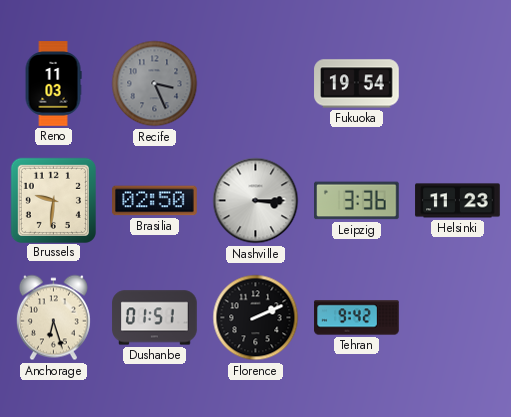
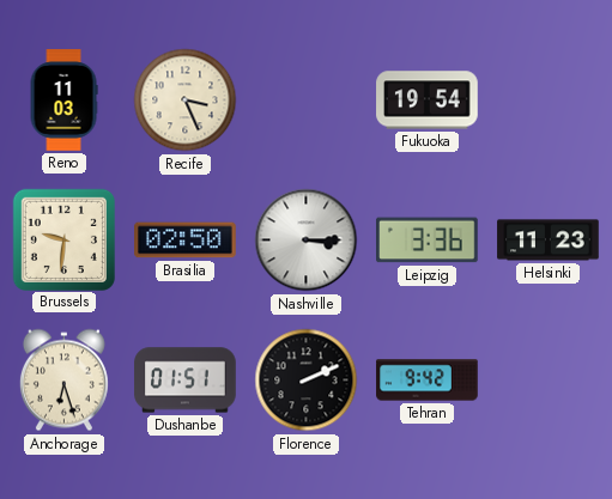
Recife dial: grey -> cream (186, 101)
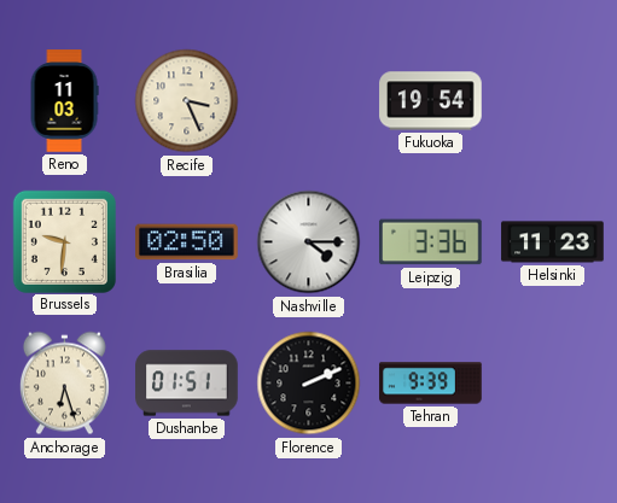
Nashville: 3:15 -> 4:15 (309, 242)
Tehran: 9:42 -> 9:39 (431, 384)
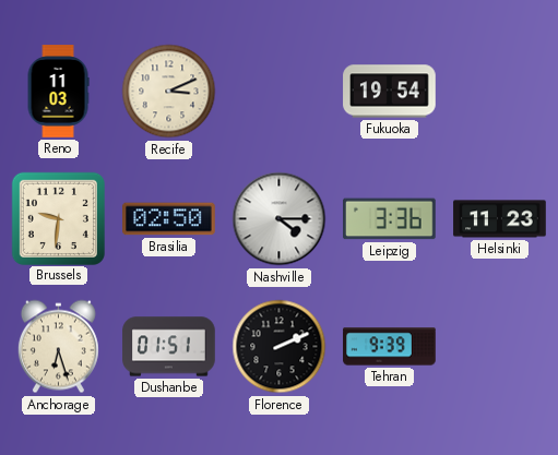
Recife: 3:26 -> 3:11 (169, 92)
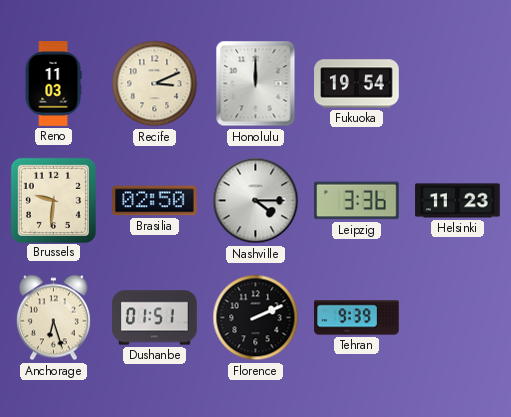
Honolulu: none -> 12:00 (256, 84)
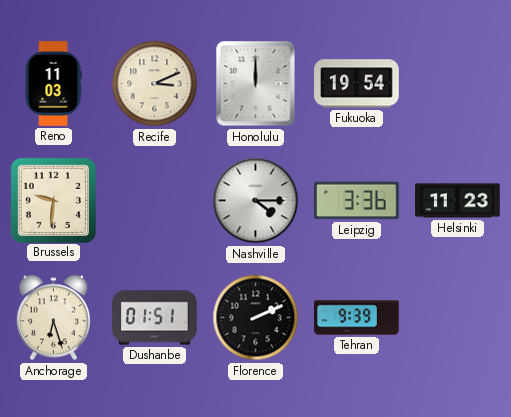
Brasilia: 02:50 -> none (155, 201)
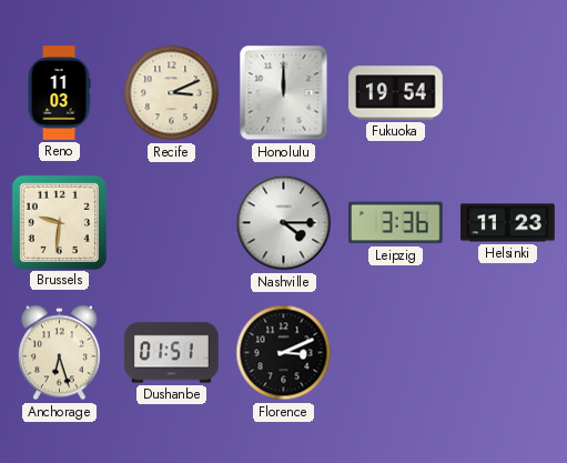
Florence: 2:11 -> 3:11 (284, 353)
Tehran: 9:39 -> none (357, 318)
